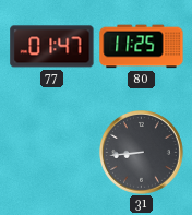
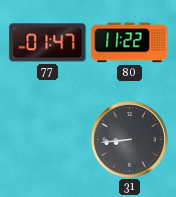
80: 11:25 -> 11:22 (130, 43)
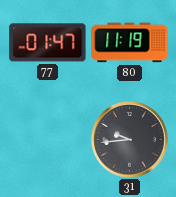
80: 11:22 -> 11:19 (130, 43)
31: 8:44 -> 9:44 (130, 140)
